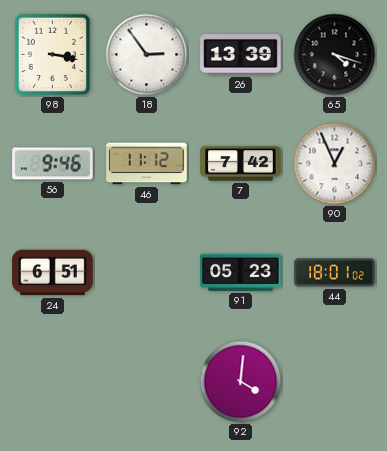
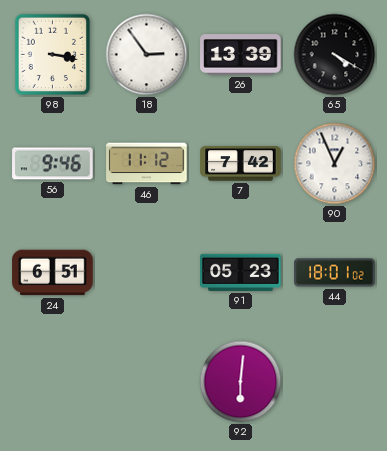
65: 4:18 -> 4:20 (335, 55)
92: 4:01 -> 6:01 (241, 382)
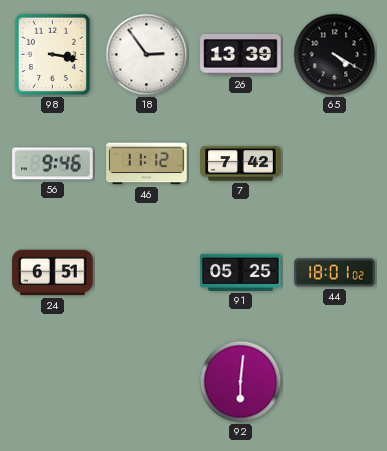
90: 12:56 -> none (335, 164)
91: 05:23 -> 05:25 (241, 272)
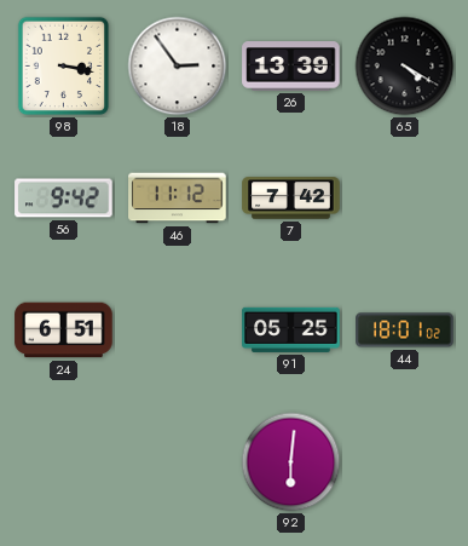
56: 9:46 -> 9:42 (64, 199)
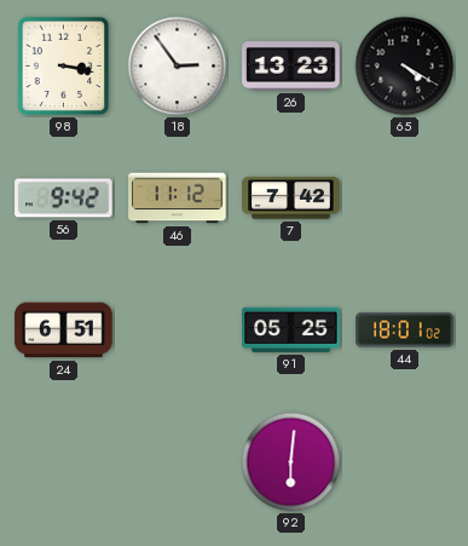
26: 13:39 -> 13:23 (291, 67)
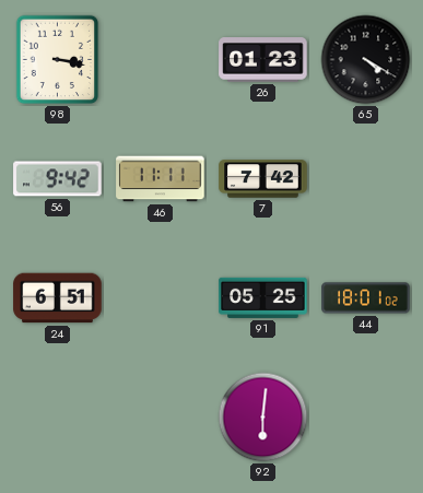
18: 2:54 -> none (178, 67)
26: 13:23 -> 01:23 (263, 60)
46: 11:12 -> 11:11 (161, 179)
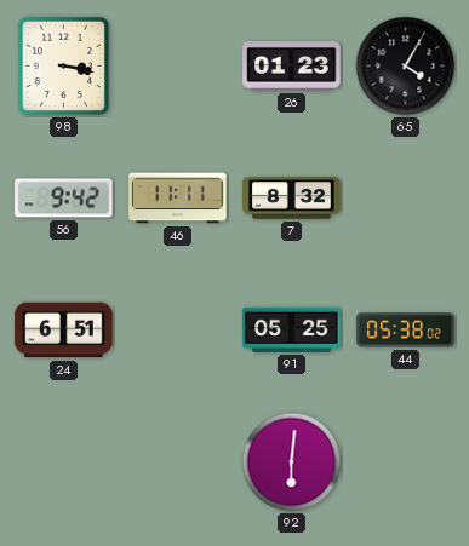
65: 4:20 -> 4:05 (406, 67)
7: 7:42 -> 8:32 (292, 199)
44: 18:01 -> 05:38 (406, 331)
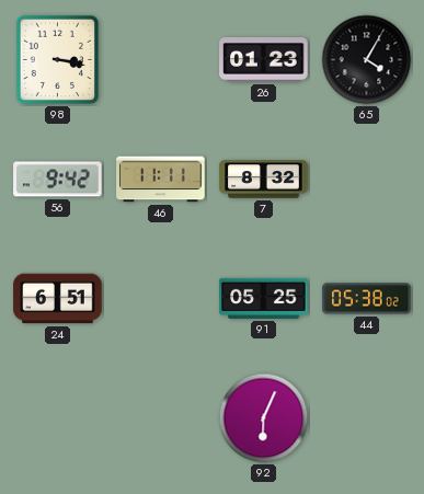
92: 6:01 -> 6:04 (264, 418)
